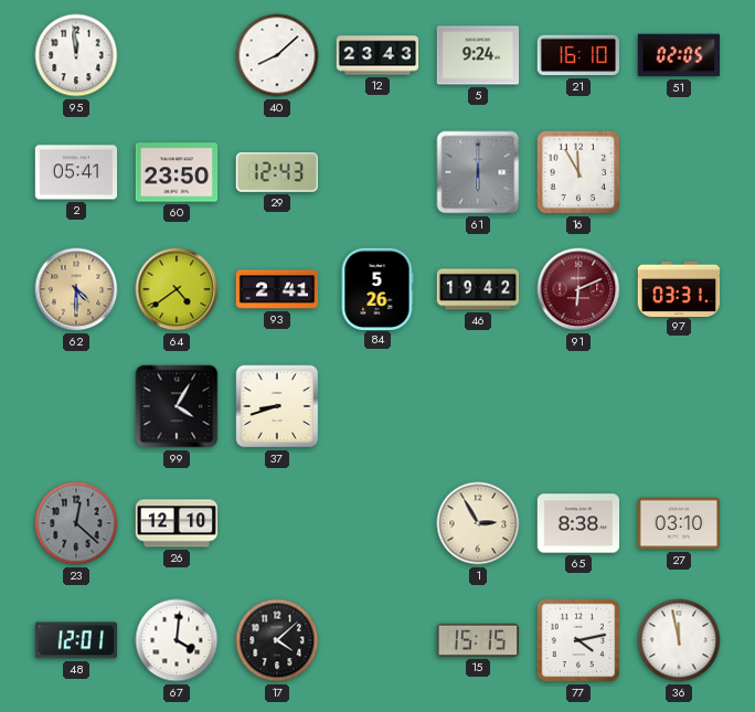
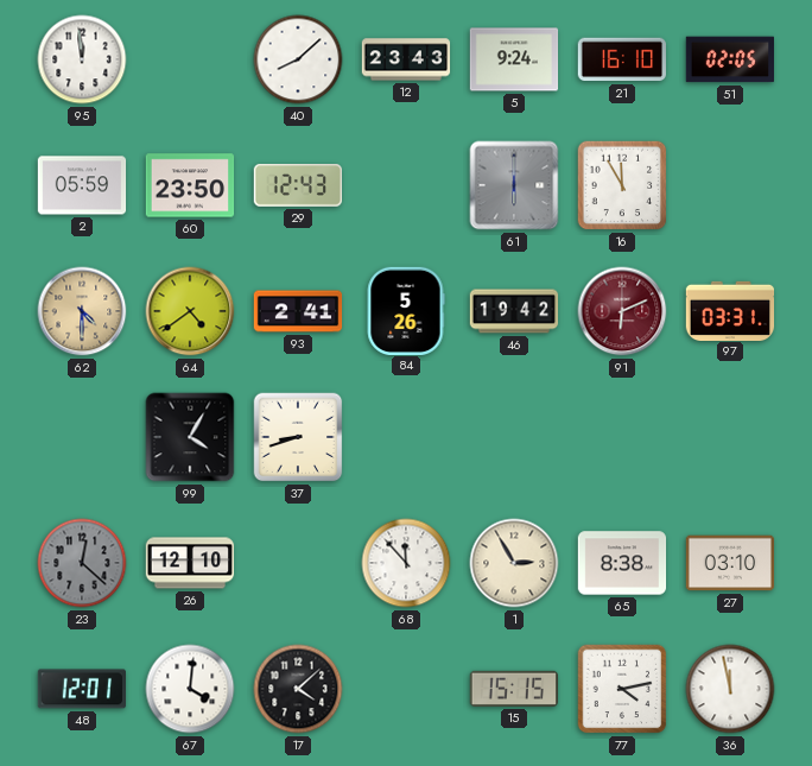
2: 05:41 -> 05:59 (82, 185)
68: none -> 11:53 (406, 563)
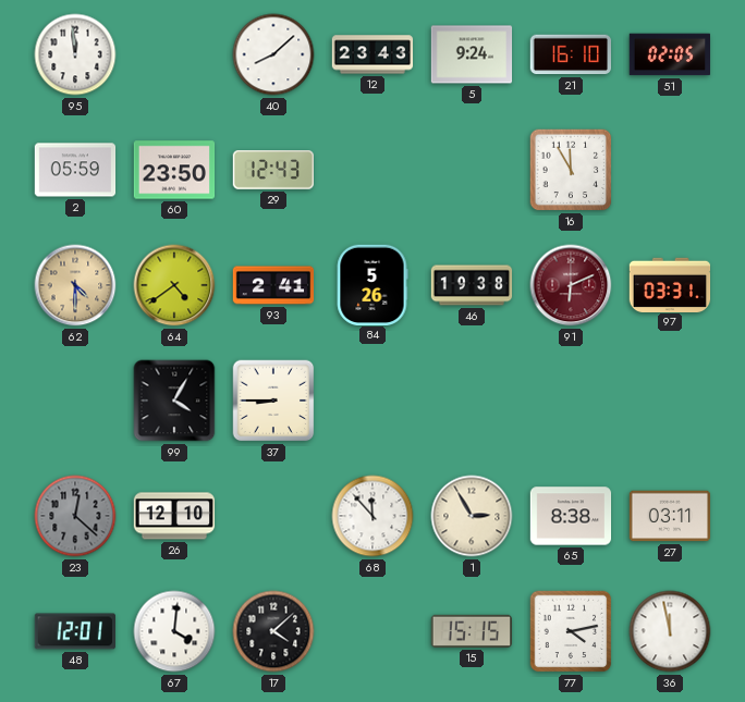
61: 6:00 -> none (514, 185)
46: 19:42 -> 19:38 (472, 285)
37: 8:42 -> 8:45 (273, 401)
27: 03:10 -> 03:11 (670, 516)
